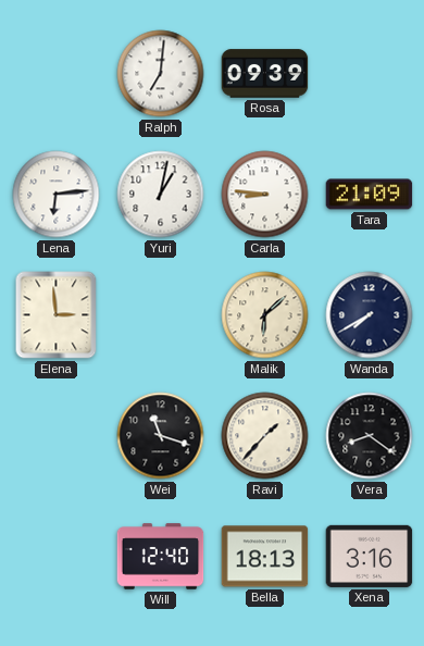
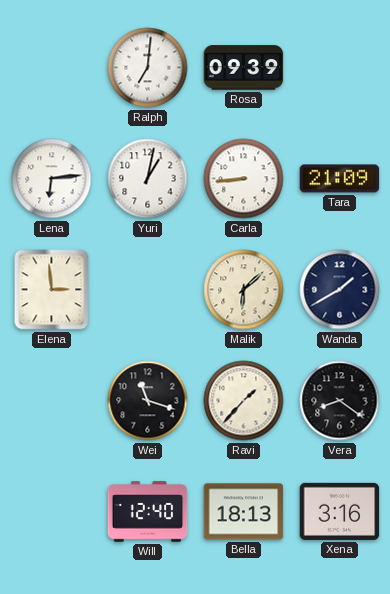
Carla: 8:46 -> 8:44 (244, 179)
Wanda: 7:40 -> 1:40 (340, 290)
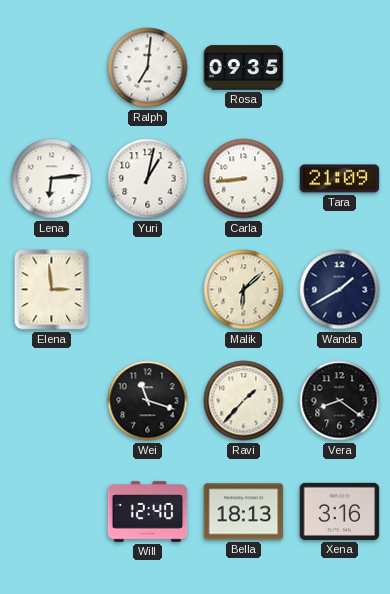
Rosa: 09:39 -> 09:35 (244, 68)
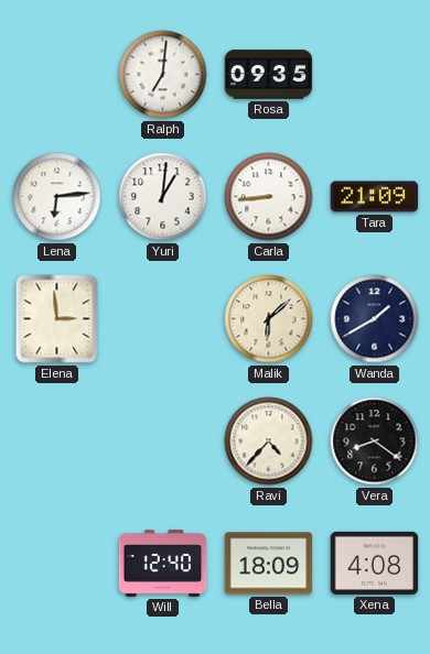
Yuri: 1:02 -> 1:01 (163, 197)
Wei: 11:18 -> none (148, 401)
Ravi: 1:37 -> 4:37 (269, 442)
Bella: 18:13 -> 18:09 (269, 564)
Xena: 3:16 -> 4:08 (375, 563)
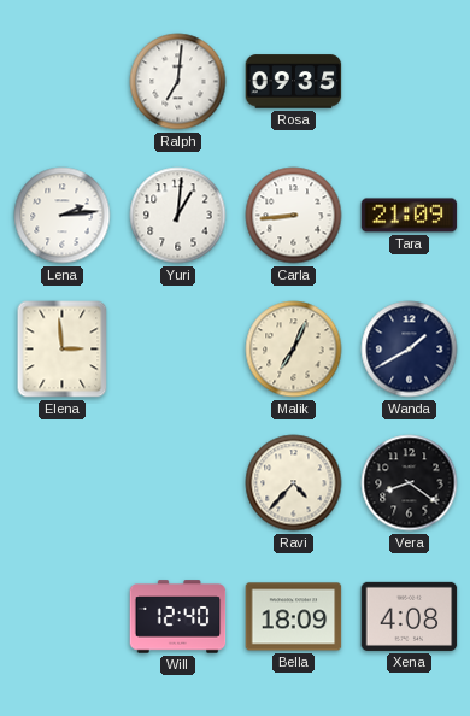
Lena: 6:14 -> 2:14 (63, 216)
Malik: 6:08 -> 7:04 (294, 350)
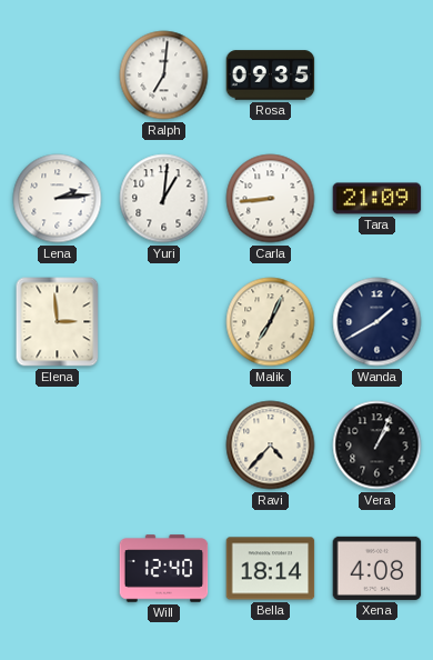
Vera: 8:21 -> 1:04 (377, 446)
Bella: 18:09 -> 18:14 (271, 569)
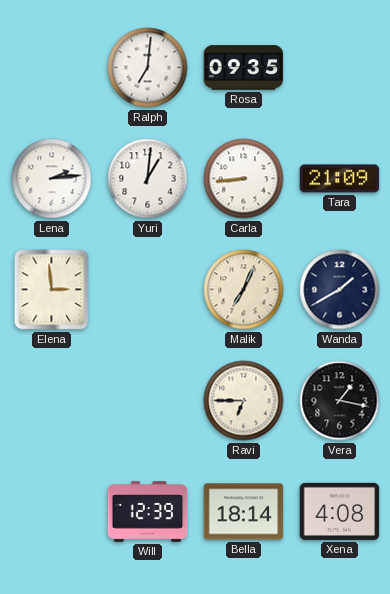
Ravi: 4:37 -> 6:45 (244, 401)
Vera: 1:04 -> 1:17 (340, 401)
Will: 12:40 -> 12:39 (148, 512)
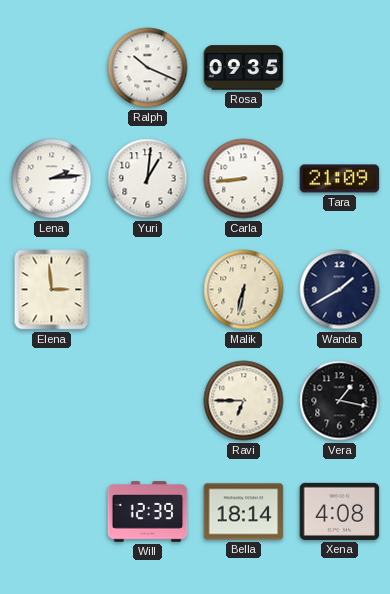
Ralph: 7:01 -> 10:19 (148, 68)
Malik: 7:04 -> 6:32 (244, 290)
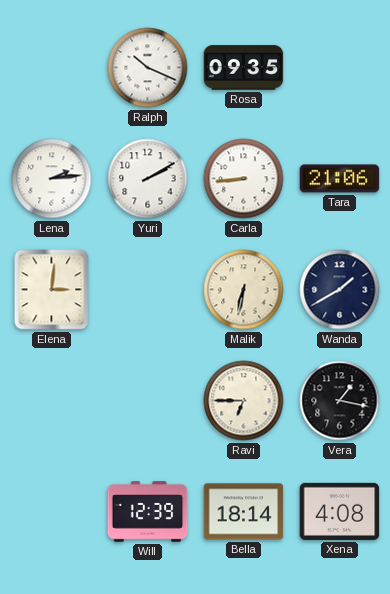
Yuri: 1:01 -> 2:10 (148, 179)
Tara: 21:09 -> 21:06 (340, 179)
Elena: 2:59 -> 3:01 (52, 290)
